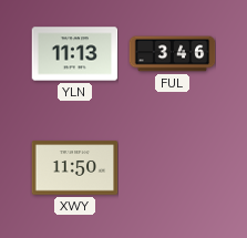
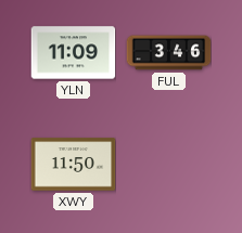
YLN: 11:13 -> 11:09 (73, 53)
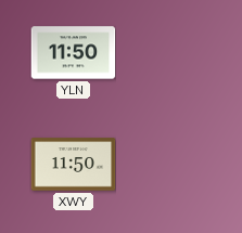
YLN: 11:09 -> 11:50 (73, 53)
FUL: 3:46 -> none (168, 53)
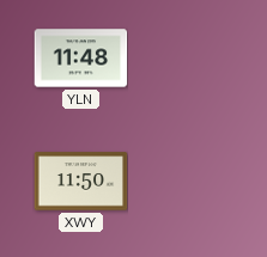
YLN: 11:50 -> 11:48 (80, 59)
